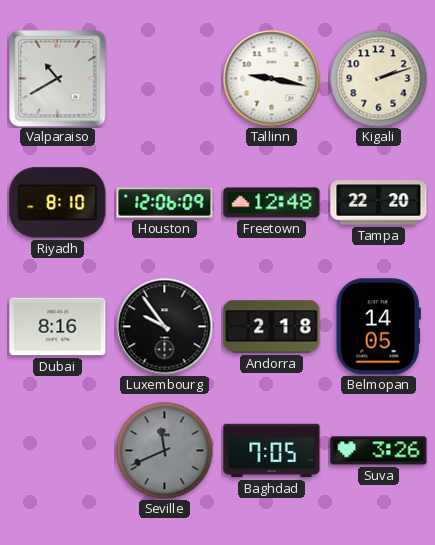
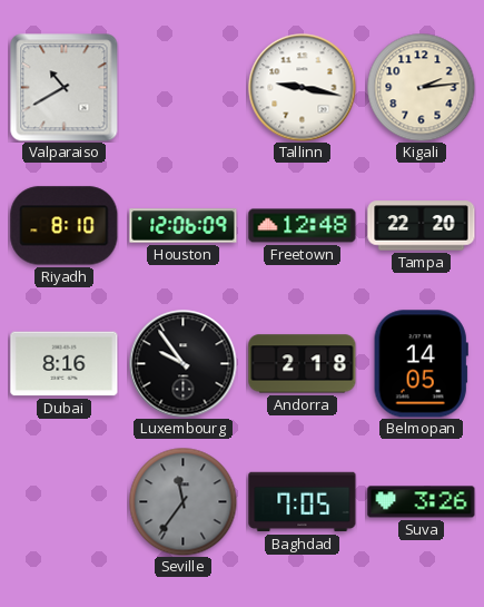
Kigali: 2:12 -> 2:14 (421, 87)
Seville: 11:41 -> 11:36 (182, 501)
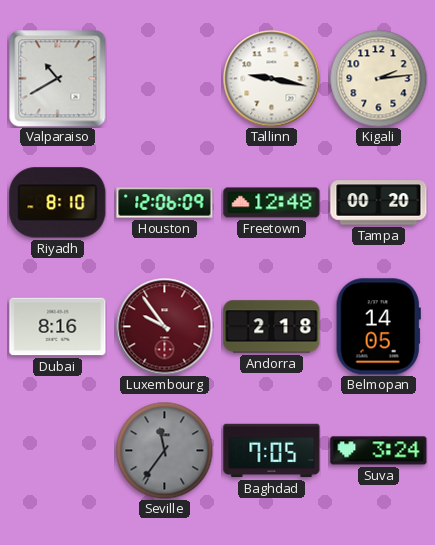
Tampa: 22:20 -> 00:20 (379, 203)
Luxembourg dial: black -> burgundy (165, 327)
Suva: 3:26 -> 3:24 (379, 451)
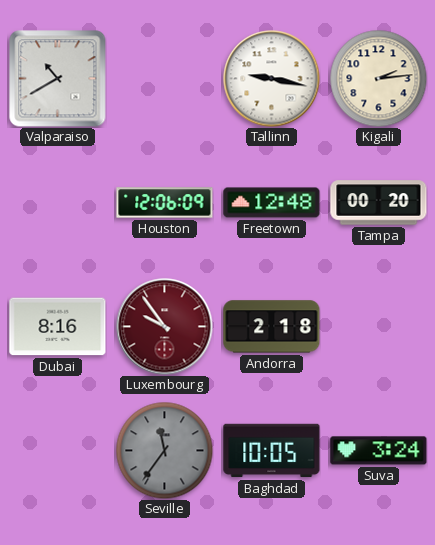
Riyadh: 8:10 -> none (58, 203)
Belmopan: 14:05 -> none (378, 327)
Baghdad: 7:05 -> 10:05 (272, 451)
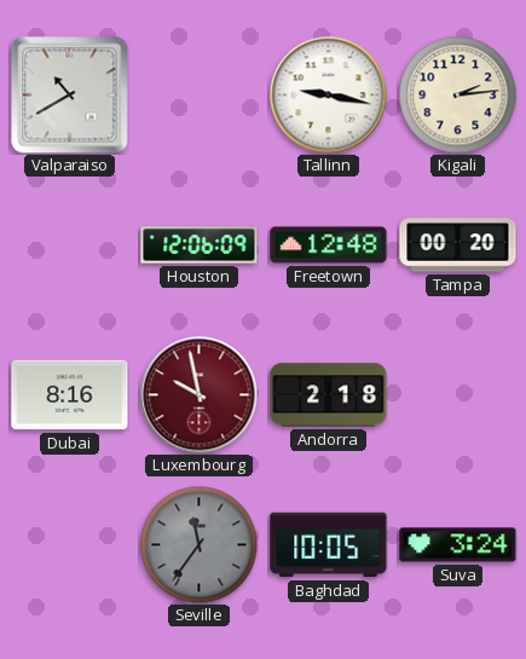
Luxembourg: 9:54 -> 9:58 (200, 395)
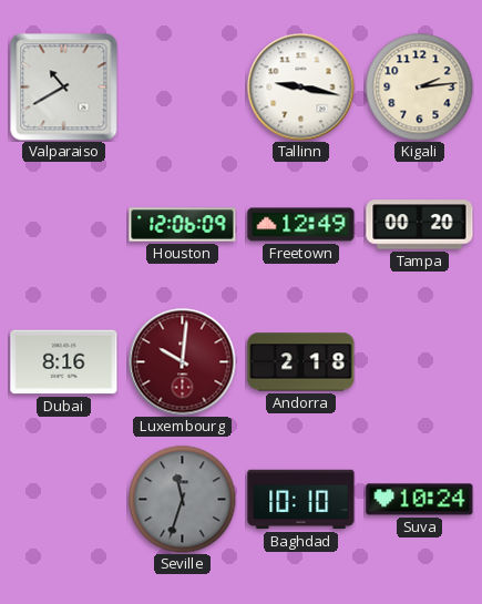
Freetown: 12:48 -> 12:49 (301, 225)
Luxembourg: 9:58 -> 10:01 (183, 362)
Seville: 11:36 -> 11:33 (182, 499)
Baghdad: 10:05 -> 10:10 (301, 500)
Suva: 3:24 -> 10:24 (420, 500)
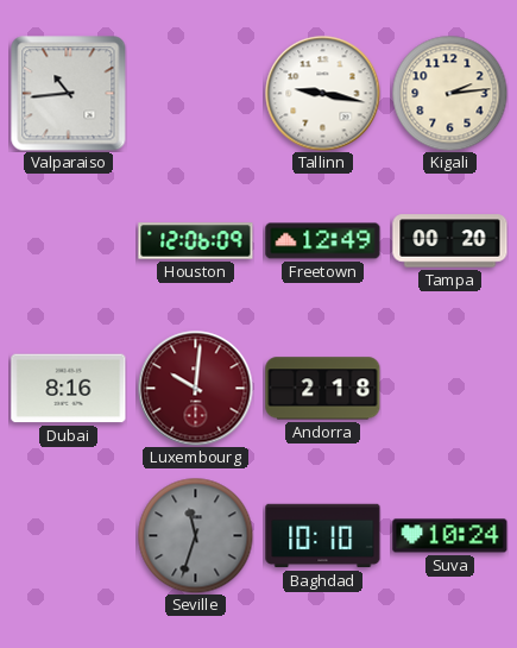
Valparaiso: 10:40 -> 10:44 (69, 94)
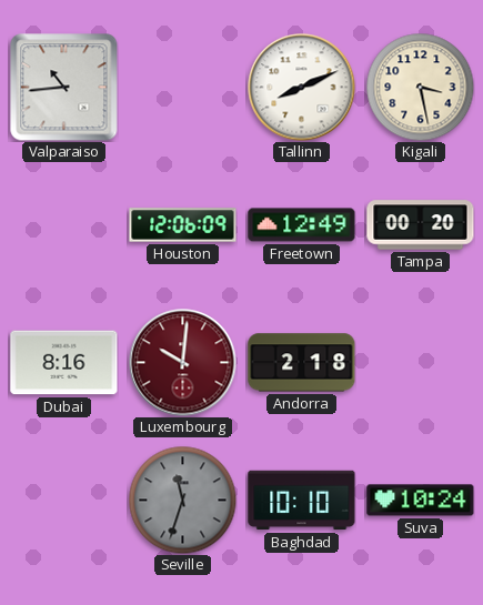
Tallinn: 9:17 -> 8:11 (302, 88)
Kigali: 2:14 -> 3:28 (420, 87)
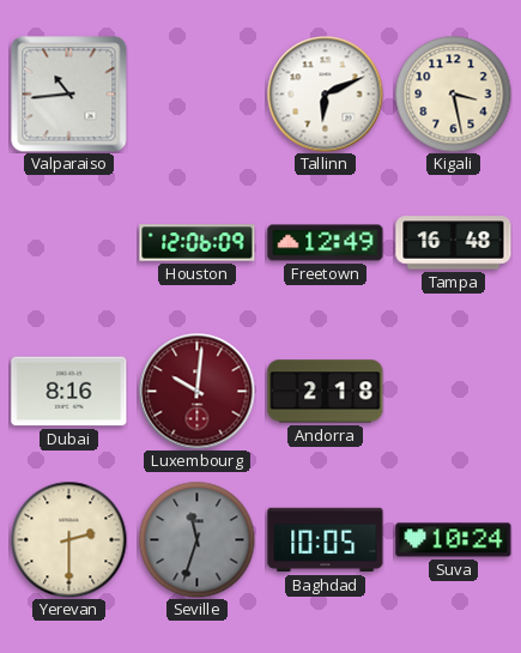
Tallinn: 8:11 -> 6:11 (326, 95)
Tampa: 00:20 -> 16:48 (454, 243)
Yerevan: none -> 2:30 (68, 539)
Baghdad: 10:10 -> 10:05 (326, 540)
